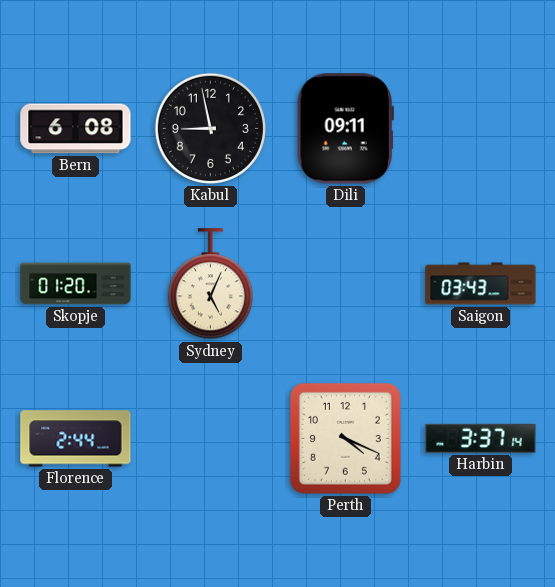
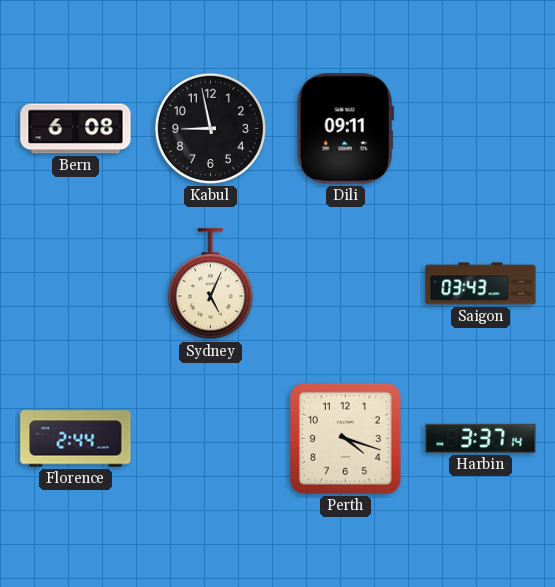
Skopje: 01:20 -> none (76, 284)
Perth: 4:19 -> 4:18 (345, 438)
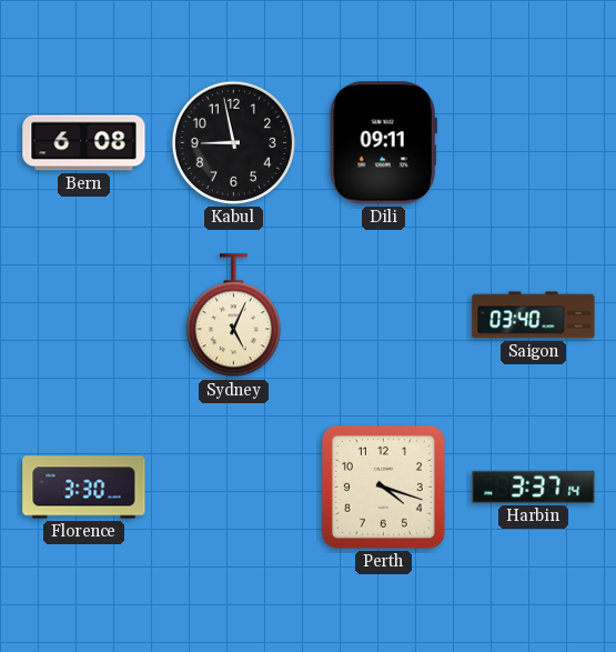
Saigon: 03:43 -> 03:40 (534, 315)
Florence: 2:44 -> 3:30 (84, 488)
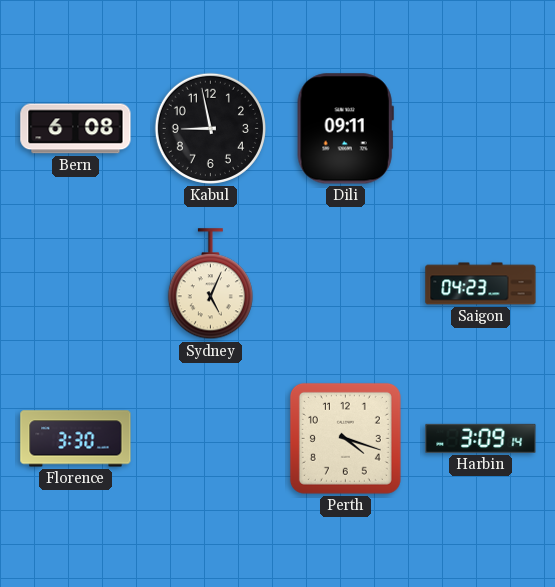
Saigon: 03:40 -> 04:23 (481, 284)
Harbin: 3:37 -> 3:09 (481, 438)
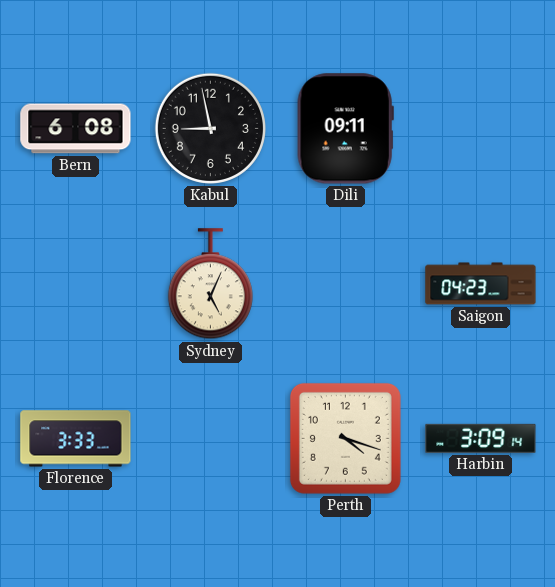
Florence: 3:30 -> 3:33 (76, 439)
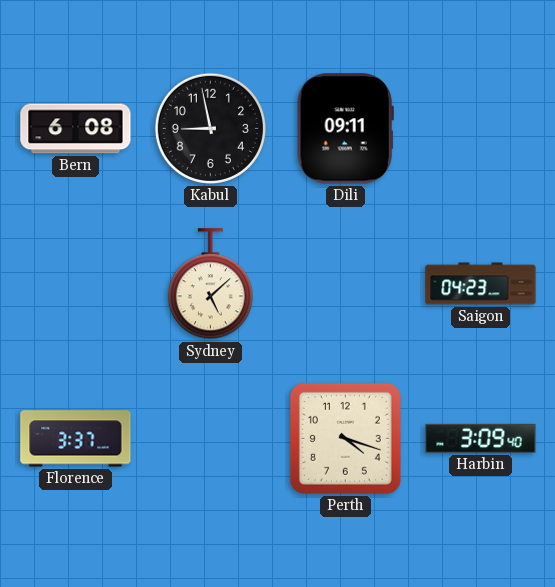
Sydney: 5:04 -> 5:08 (210, 284)
Florence: 3:33 -> 3:37 (76, 439)
Harbin: 3:09:14 -> 3:09:40 (481, 438)
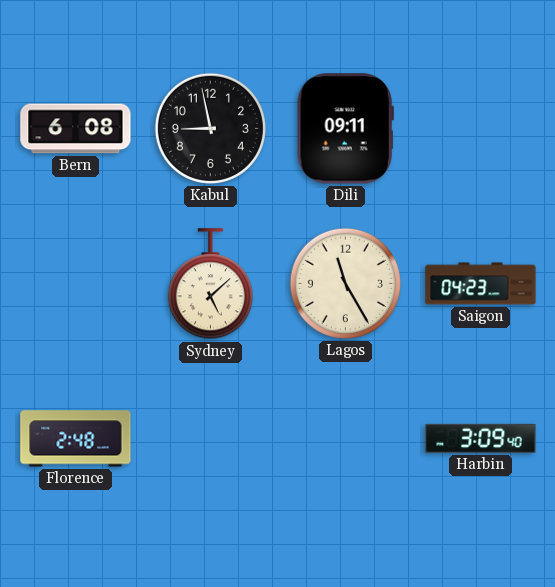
Lagos: none -> 11:25 (345, 283)
Florence: 3:37 -> 2:48 (76, 439)
Perth: 4:18 -> none (345, 438)
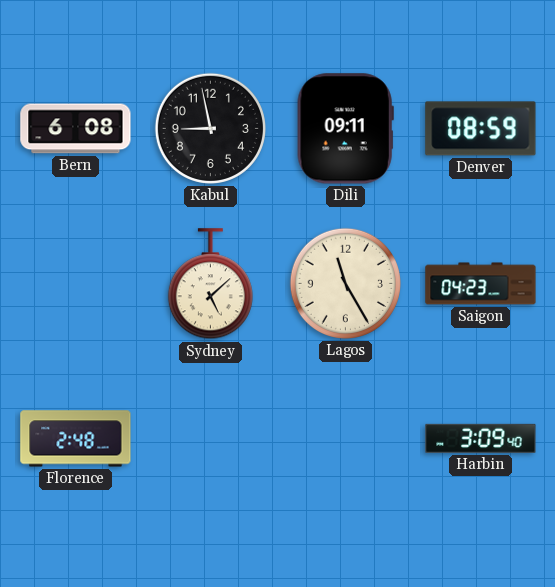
Denver: none -> 08:59 (481, 129)
